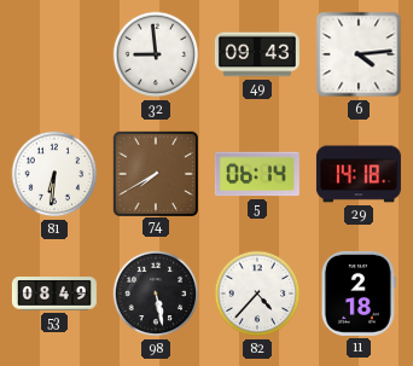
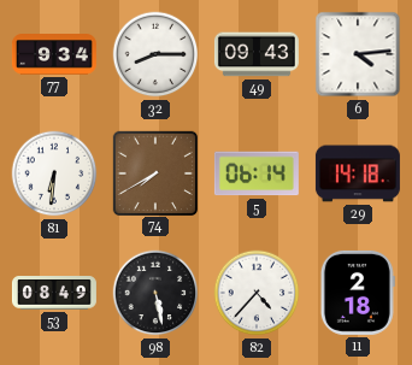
77: none -> 9:34 (54, 54)
32: 8:59 -> 8:15 (155, 54)
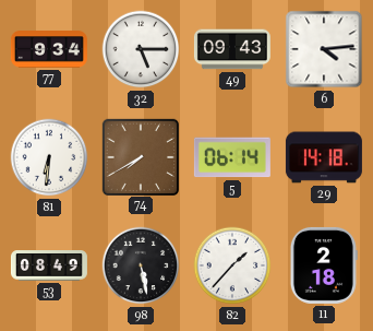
32: 8:15 -> 5:15 (141, 49)
82: 4:37 -> 1:37 (232, 265)
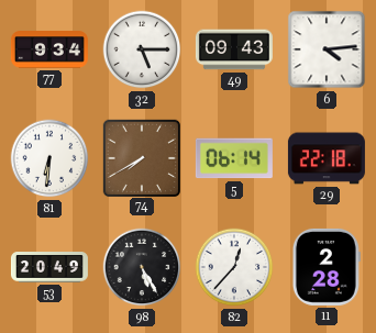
29: 14:18 -> 22:18 (327, 158)
53: 08:49 -> 20:49 (49, 268)
98: 5:28 -> 5:25 (142, 267)
82: 1:37 -> 12:37 (234, 267)
11: 2:18 -> 2:28 (327, 267)
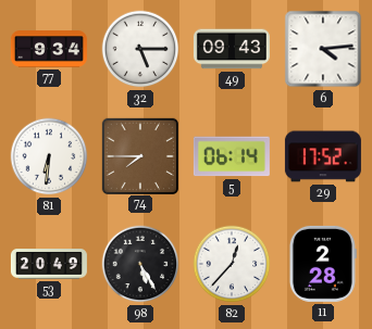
74: 7:40 -> 7:45 (139, 155)
29: 22:18 -> 17:52 (323, 156)
